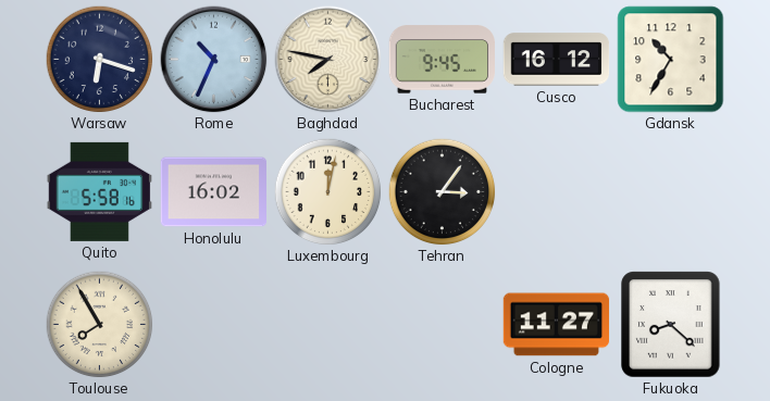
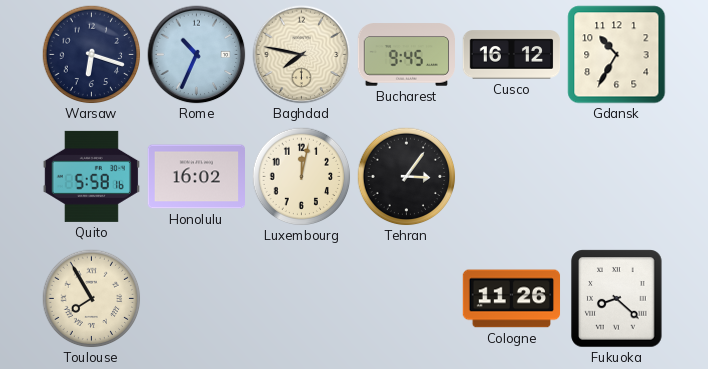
Cologne: 11:27 -> 11:26 (512, 299)
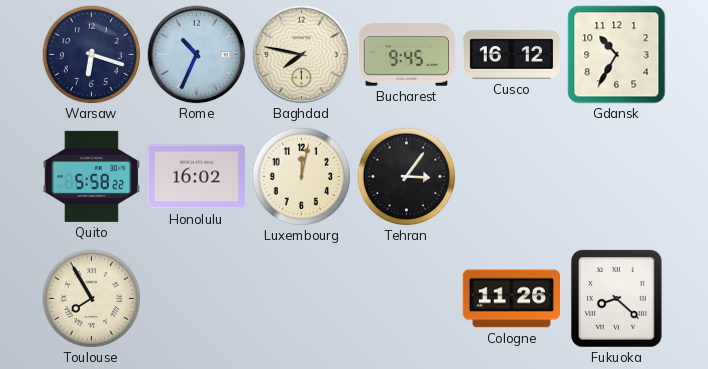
Quito: 5:58:16 -> 5:58:22 (91, 176)
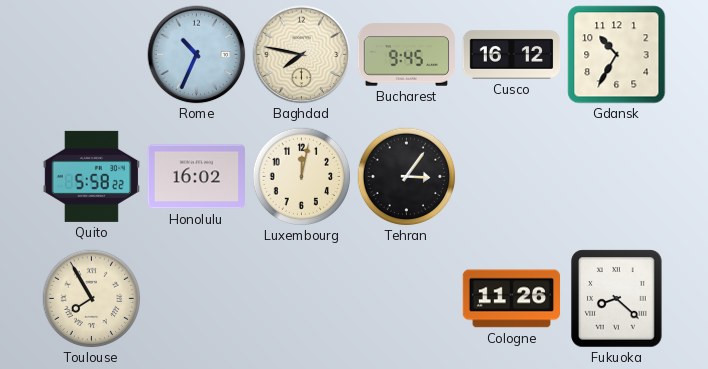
Warsaw: 6:18 -> none (92, 55)
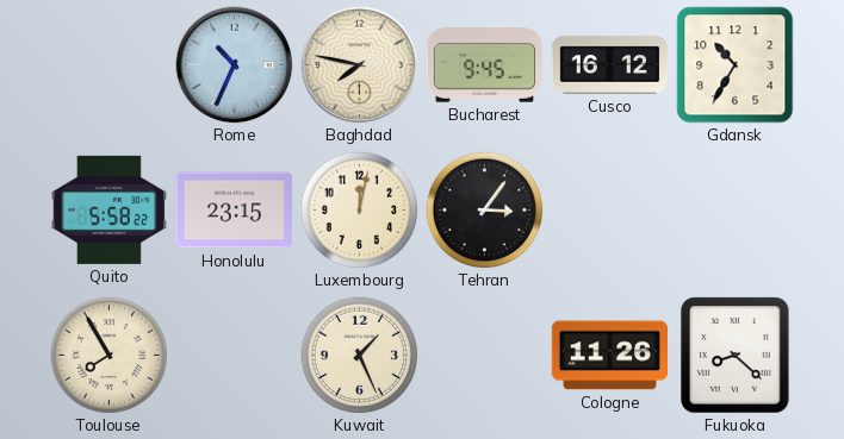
Honolulu: 16:02 -> 23:15 (234, 211)
Kuwait: none -> 1:26 (360, 356)
